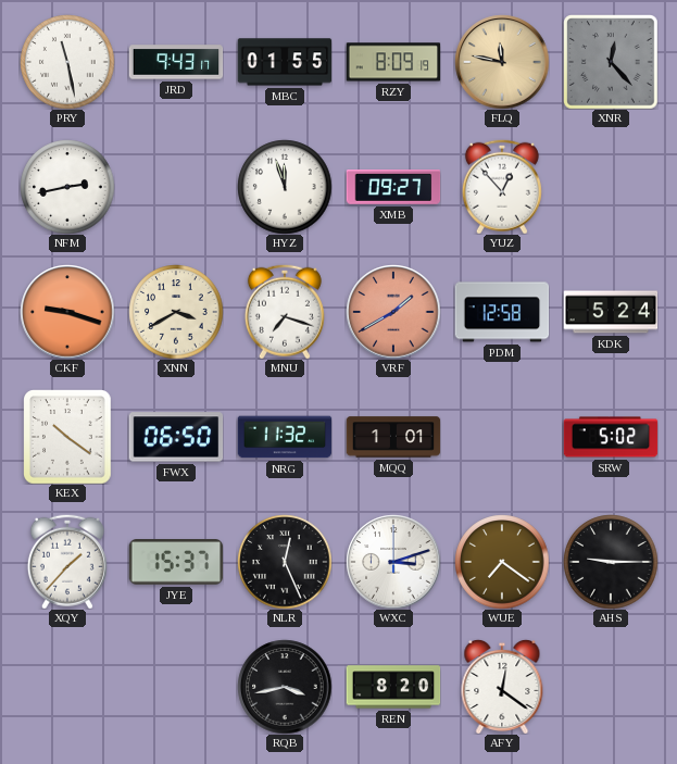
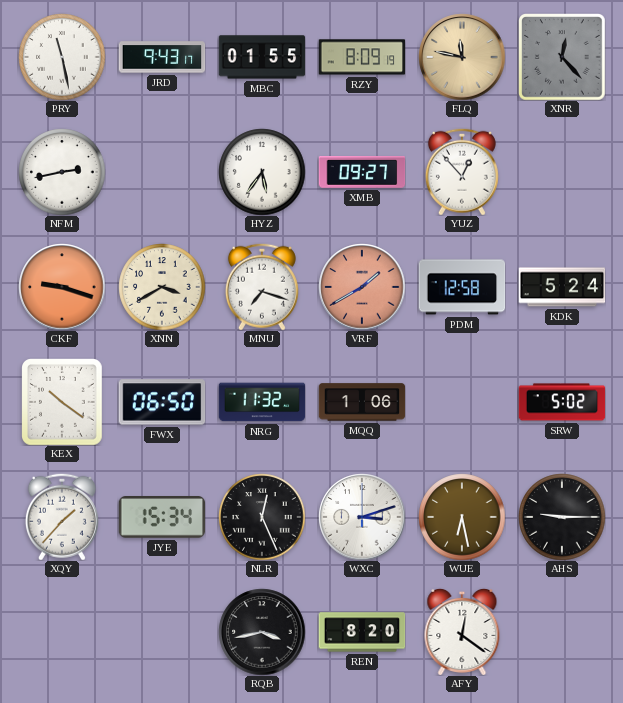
HYZ: 11:57 -> 5:36 (262, 172)
MQQ: 1:01 -> 1:06 (362, 402)
JYE: 15:37 -> 15:34 (162, 517)
WUE: 7:21 -> 6:28 (462, 517)
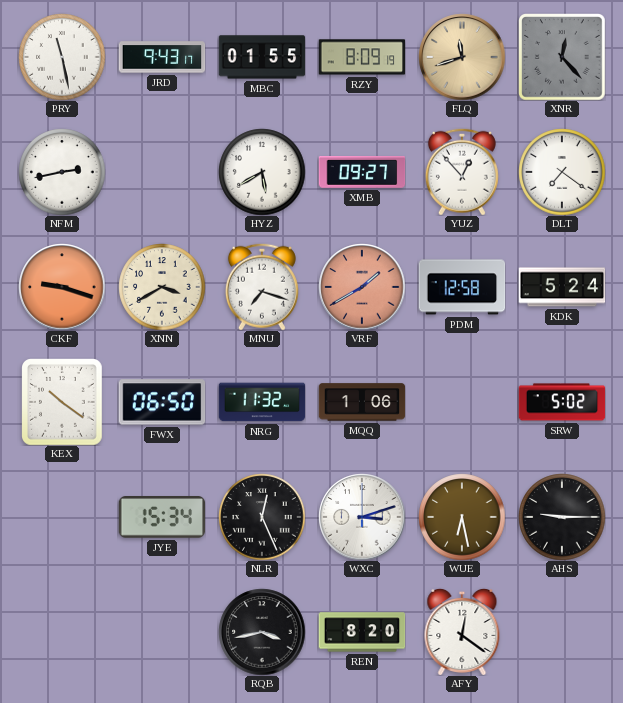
FLQ: 11:47 -> 11:42 (462, 57)
HYZ: 5:36 -> 5:40 (262, 172)
DLT: none -> 7:21 (562, 172)
XQY: 1:37 -> none (62, 517)
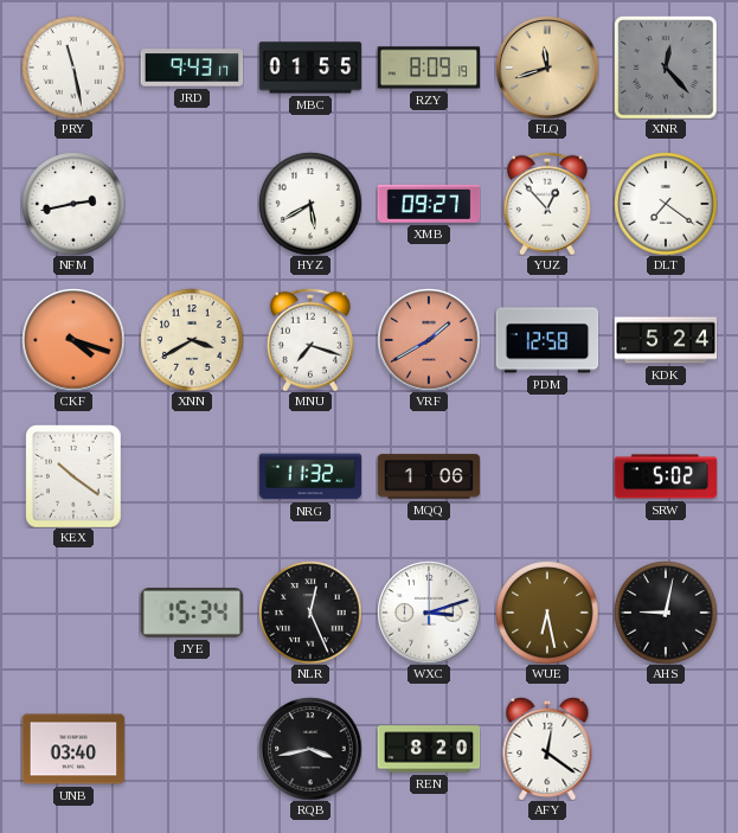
CKF: 9:18 -> 4:18 (73, 340)
FWX: 06:50 -> none (162, 402)
AHS: 9:15 -> 9:02 (666, 613)
UNB: none -> 03:40 (73, 749)
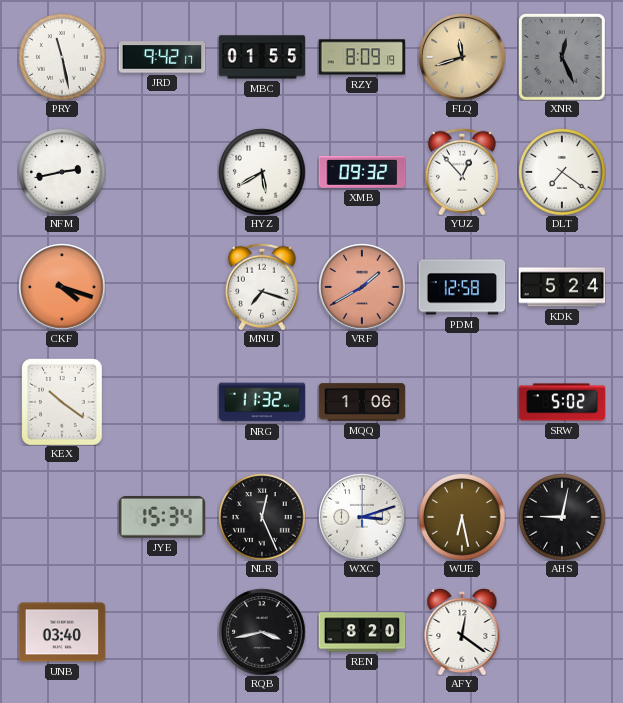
JRD: 9:43 -> 9:42 (162, 57)
XNR: 12:23 -> 12:26 (562, 57)
XMB: 09:27 -> 09:32 (362, 172)
XNN: 3:40 -> none (192, 340)
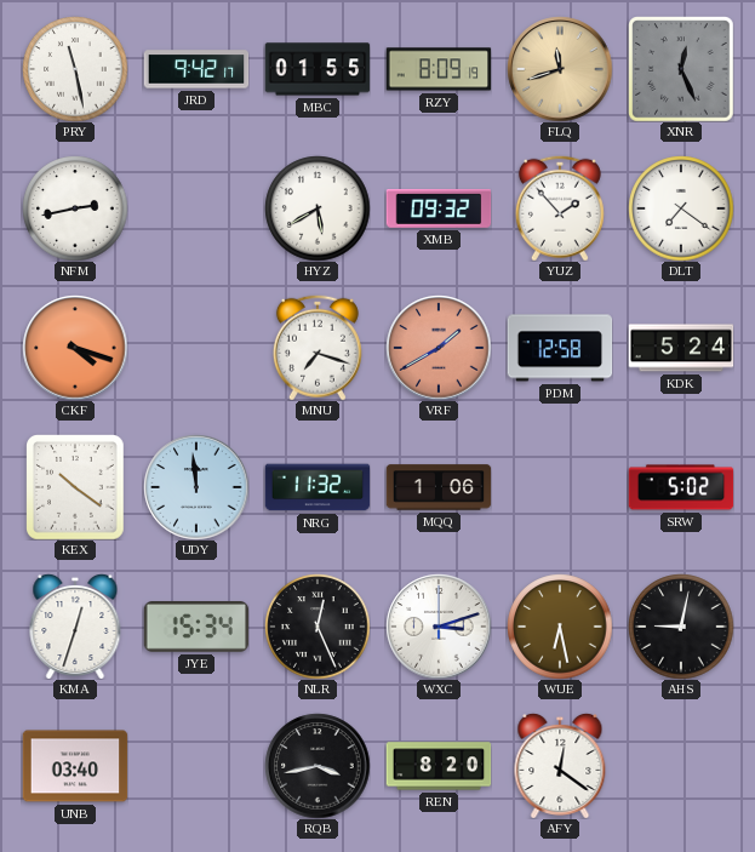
YUZ: 12:53 -> 1:53 (560, 208)
UDY: none -> 11:59 (196, 487)
KMA: none -> 12:33 (75, 627)
